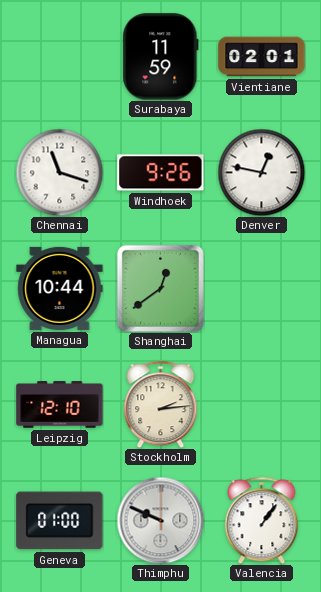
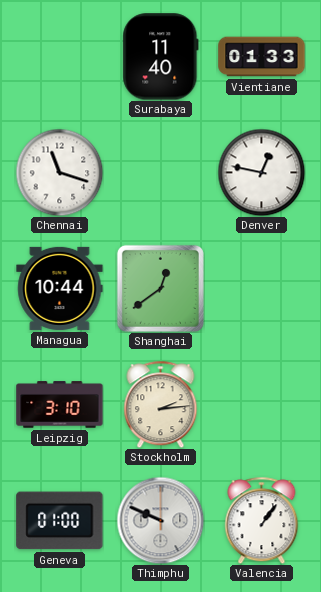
Surabaya: 11:59 -> 11:40 (161, 57)
Vientiane: 02:01 -> 01:33 (262, 57)
Windhoek: 9:26 -> none (161, 173)
Leipzig: 12:10 -> 3:10 (60, 405)
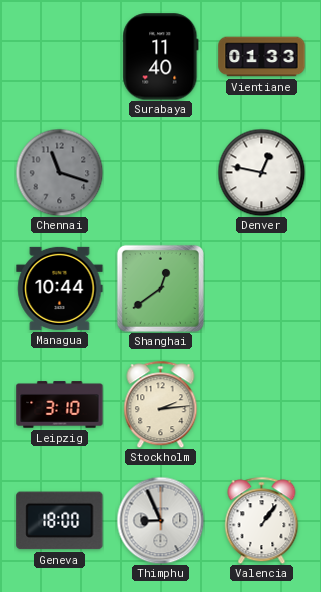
Chennai dial: white -> grey (59, 172)
Geneva: 01:00 -> 18:00 (60, 521)
Thimphu: 9:49 -> 8:56 (160, 520)
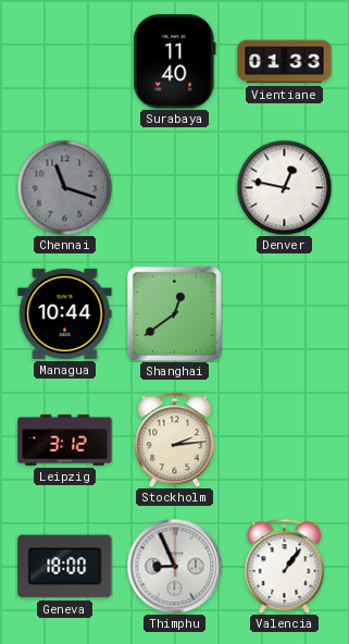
Leipzig: 3:10 -> 3:12 (65, 441)
